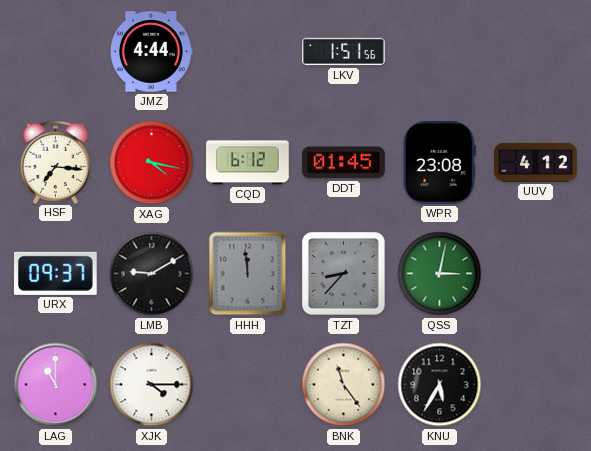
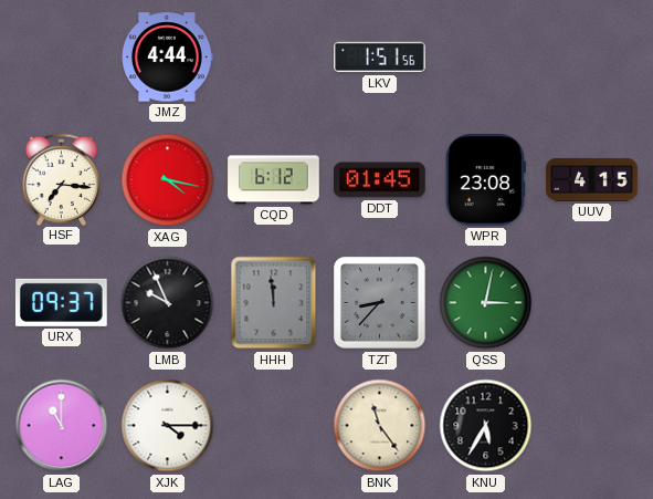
UUV: 4:12 -> 4:15 (592, 179)
LMB: 9:10 -> 9:56 (168, 303)
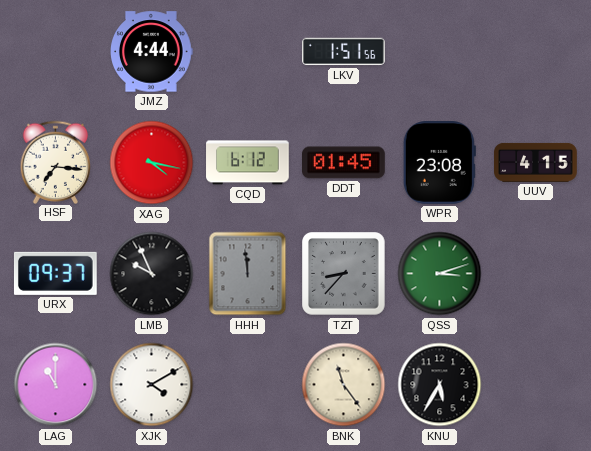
QSS: 3:02 -> 3:12 (440, 274)
XJK: 4:15 -> 4:10 (152, 385)
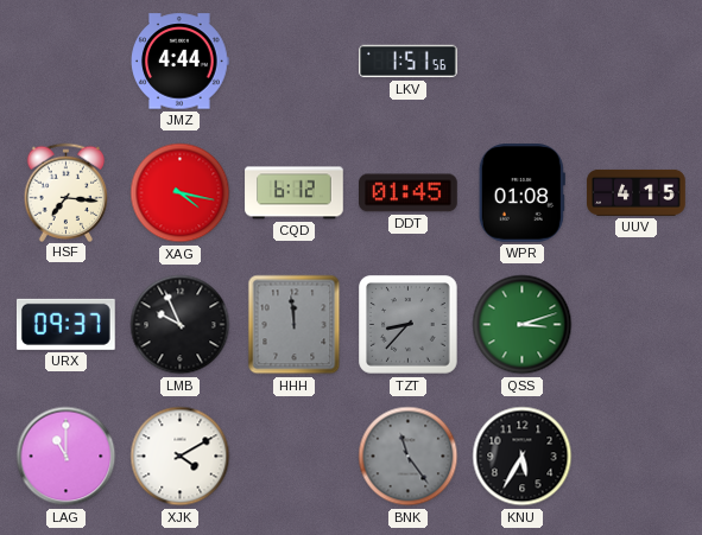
WPR: 23:08 -> 01:08 (521, 193)
BNK dial: cream -> grey (409, 457)
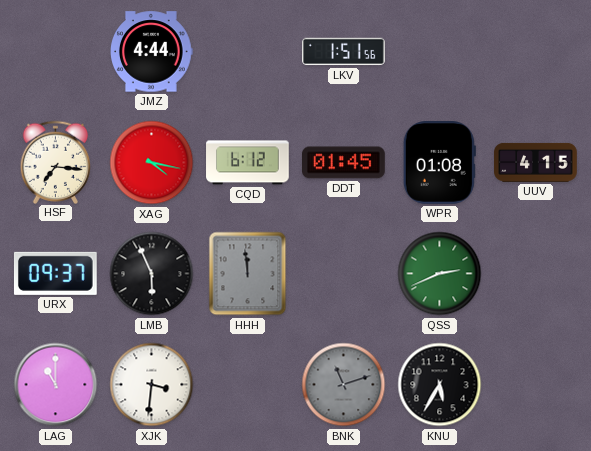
LMB: 9:56 -> 5:56 (152, 274)
TZT: 8:37 -> none (409, 325)
QSS: 3:12 -> 2:41 (440, 274)
XJK: 4:10 -> 3:31 (152, 385)
BNK: 11:24 -> 11:12 (344, 385)
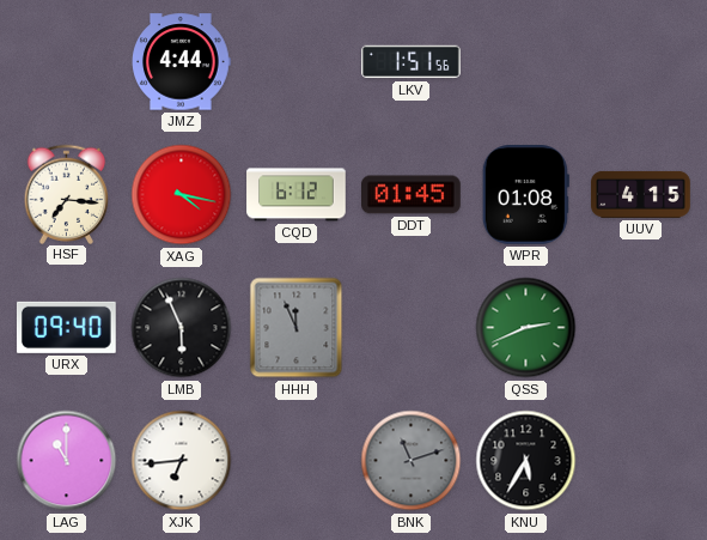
URX: 09:37 -> 09:40 (66, 327)
HHH: 11:59 -> 11:56 (297, 328)
XJK: 3:31 -> 6:44 (182, 461)
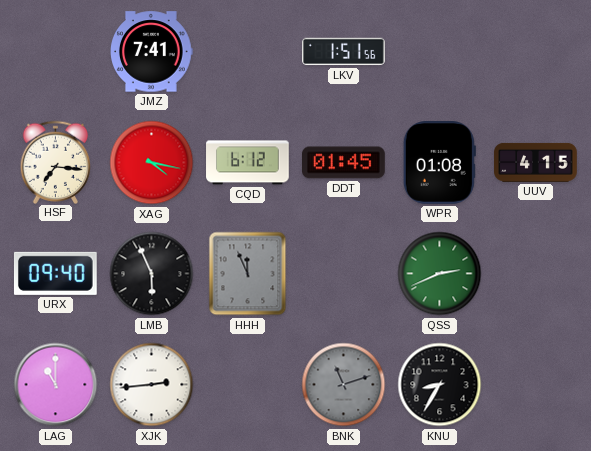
JMZ: 4:44 -> 7:41 (152, 52)
XJK: 6:44 -> 2:44 (152, 385)
KNU: 5:35 -> 8:35 (440, 385)
